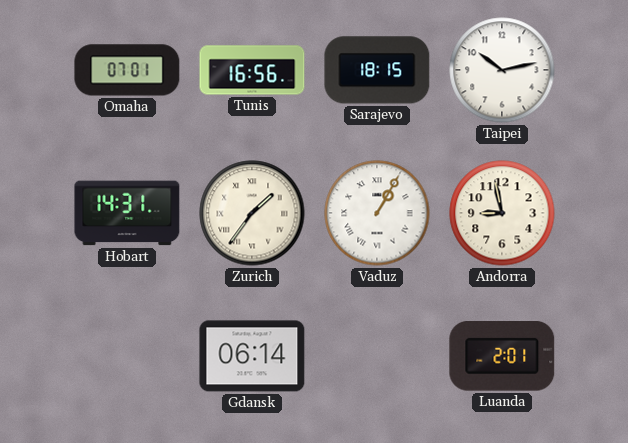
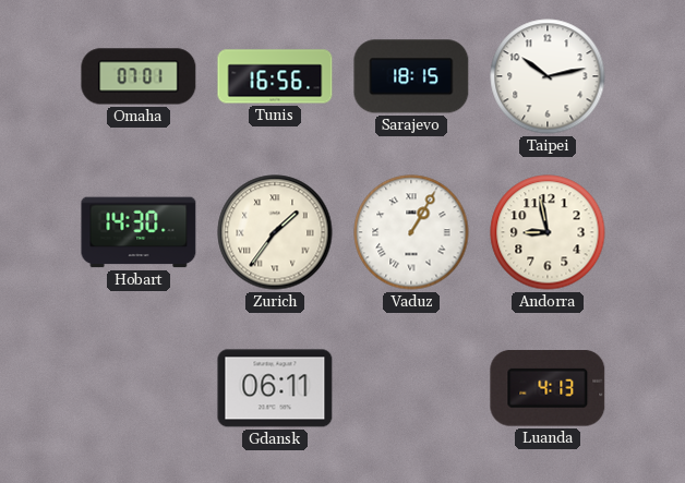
Hobart: 14:31 -> 14:30 (139, 232)
Gdansk: 06:14 -> 06:11 (275, 388)
Luanda: 2:01 -> 4:13 (548, 389)
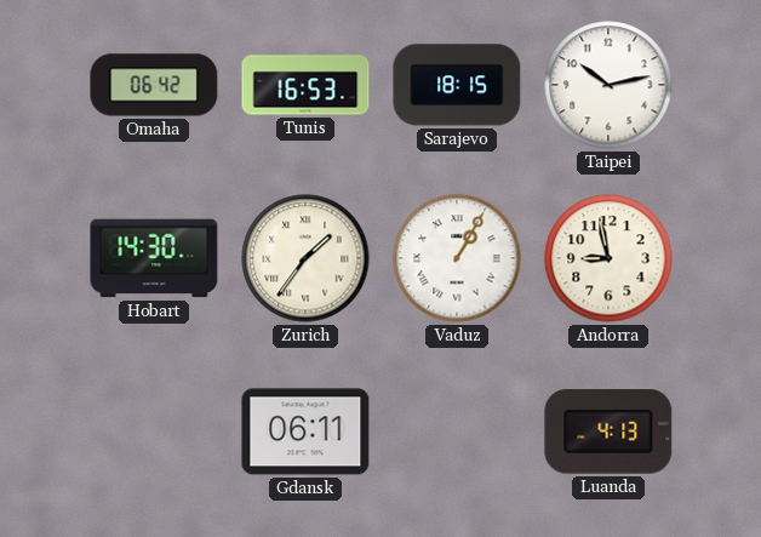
Omaha: 07:01 -> 06:42 (154, 85)
Tunis: 16:56 -> 16:53 (305, 85)
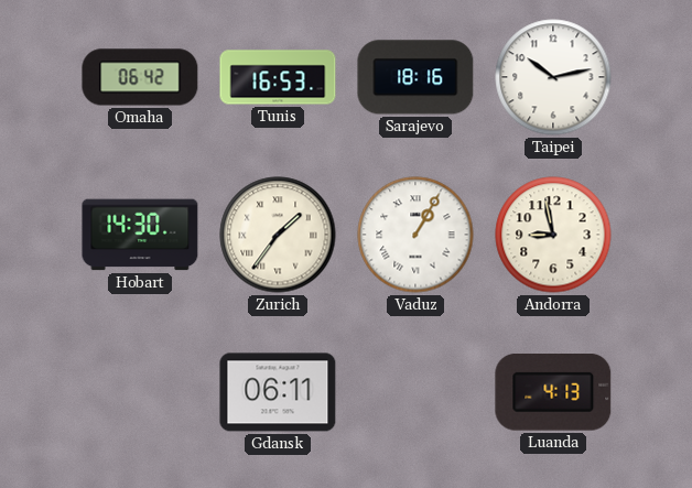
Sarajevo: 18:15 -> 18:16 (415, 77)
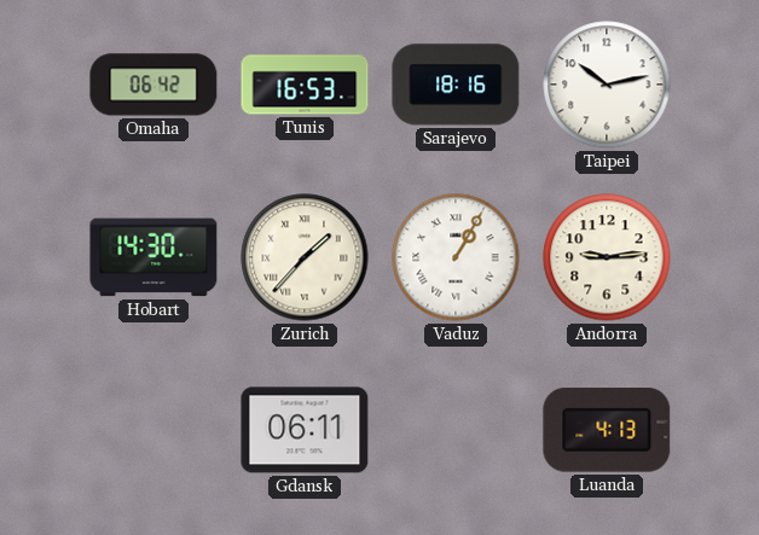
Zurich: 1:36 -> 1:37 (305, 257)
Andorra: 8:58 -> 9:14 (607, 257)
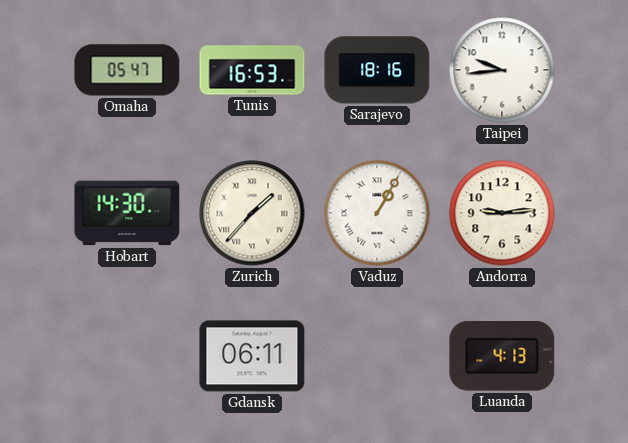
Omaha: 06:42 -> 05:47 (127, 70)
Taipei: 10:13 -> 9:44 (502, 70)
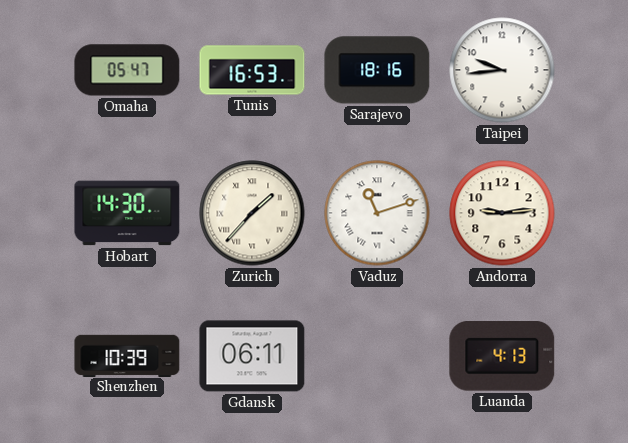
Vaduz: 1:05 -> 11:12 (377, 213)
Shenzhen: none -> 10:39 (127, 355)
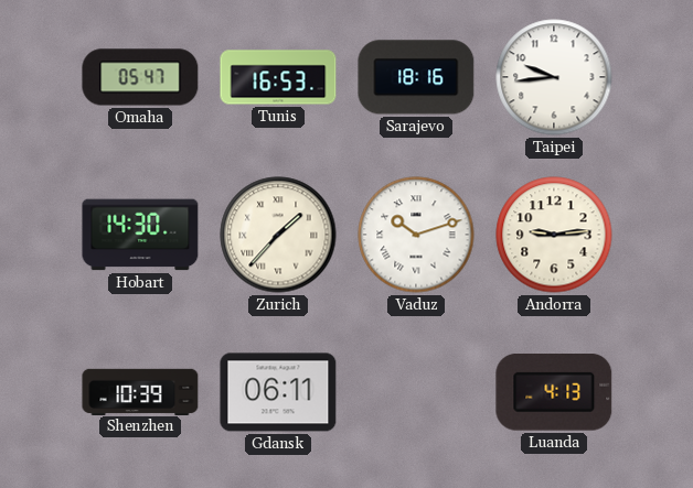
Vaduz: 11:12 -> 10:12 (416, 235)
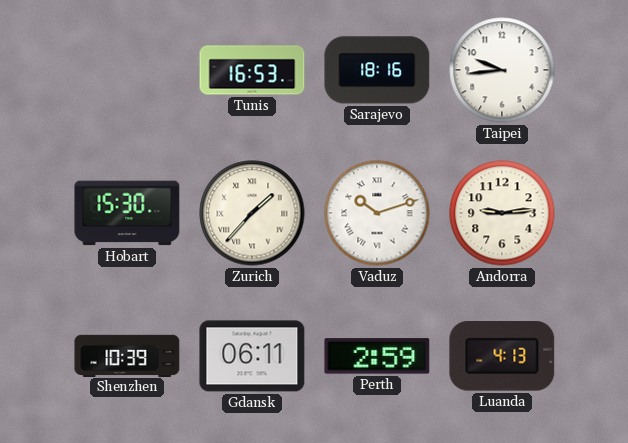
Omaha: 05:47 -> none (140, 77)
Hobart: 14:30 -> 15:30 (127, 213)
Perth: none -> 2:59 (377, 356)
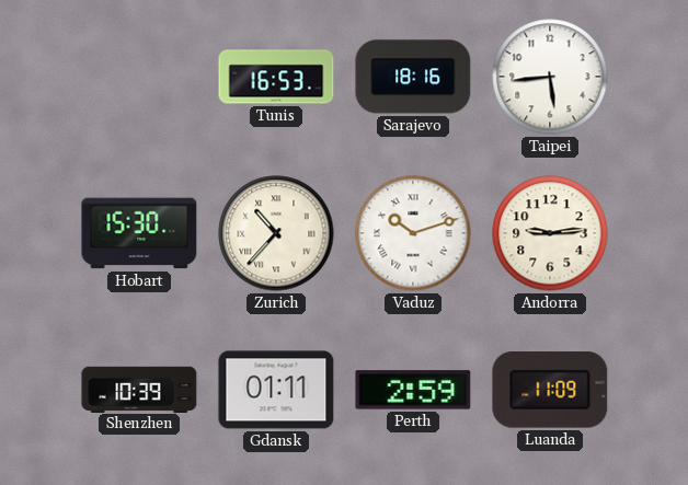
Taipei: 9:44 -> 5:44 (550, 77)
Zurich: 1:37 -> 10:37 (276, 233)
Gdansk: 06:11 -> 01:11 (276, 390)
Luanda: 4:13 -> 11:09 (550, 391)
